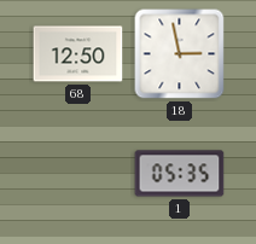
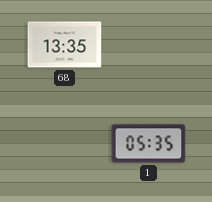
68: 12:50 -> 13:35 (65, 45)
18: 2:58 -> none (180, 54)
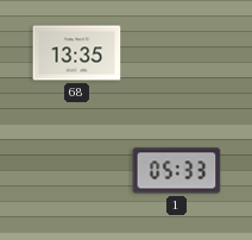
1: 05:35 -> 05:33 (177, 171)
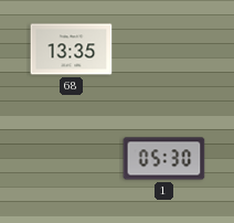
1: 05:33 -> 05:30 (164, 159)
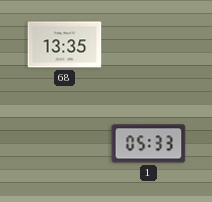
1: 05:30 -> 05:33 (149, 144)
